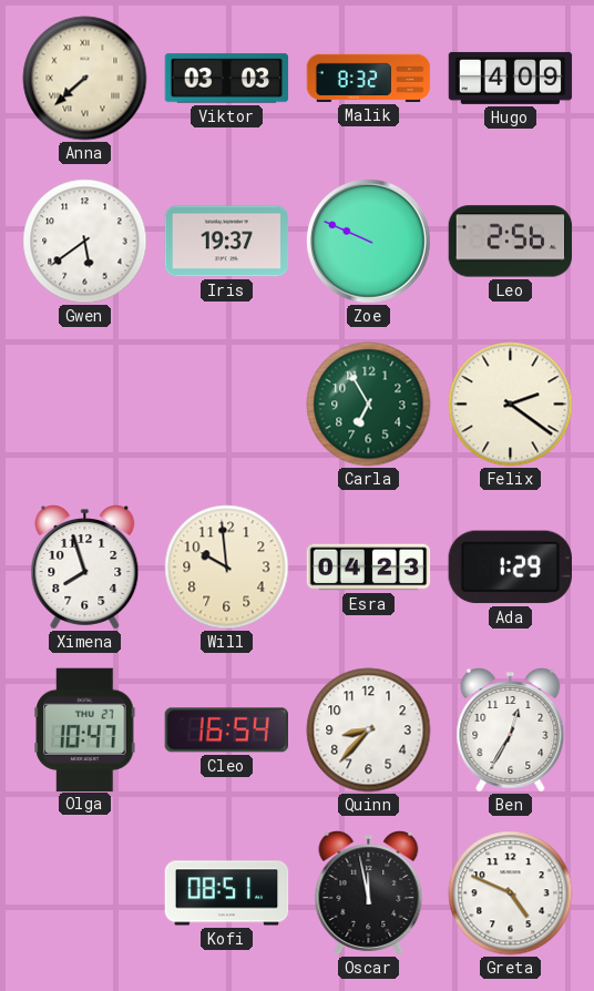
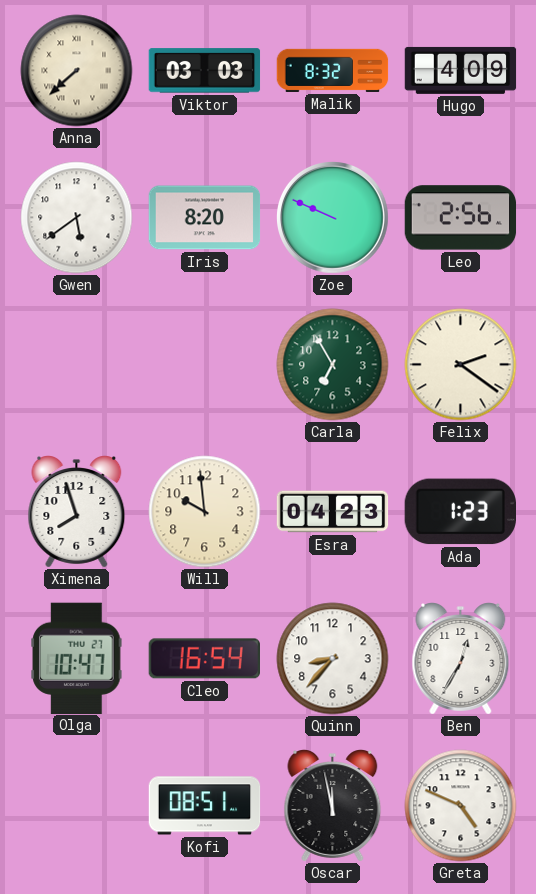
Iris: 19:37 -> 8:20 (205, 218)
Ada: 1:29 -> 1:23 (460, 512)
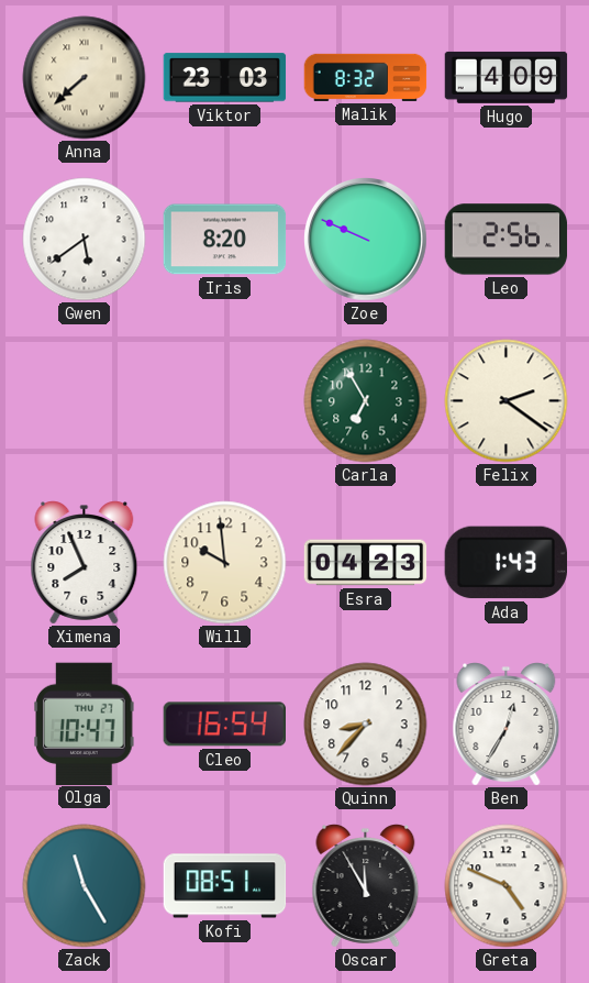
Viktor: 03:03 -> 23:03 (225, 78)
Ximena: 7:57 -> 7:56 (85, 563)
Ada: 1:23 -> 1:43 (505, 563)
Zack: none -> 11:25 (85, 886)
Oscar: 11:58 -> 11:55 (366, 886)
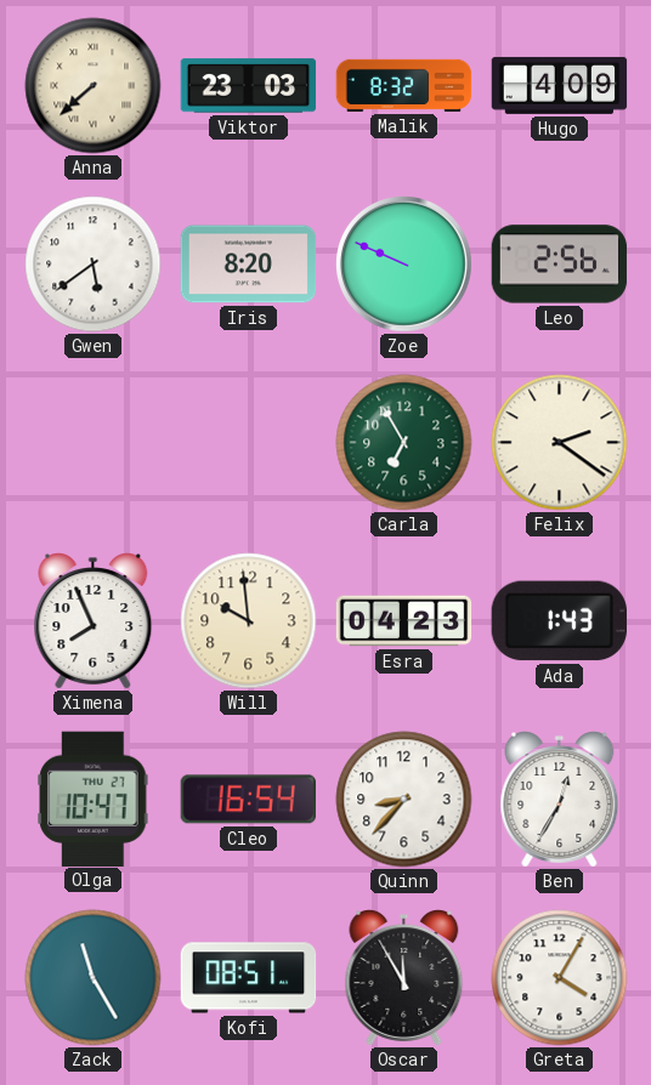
Greta: 4:49 -> 4:05 (560, 978)
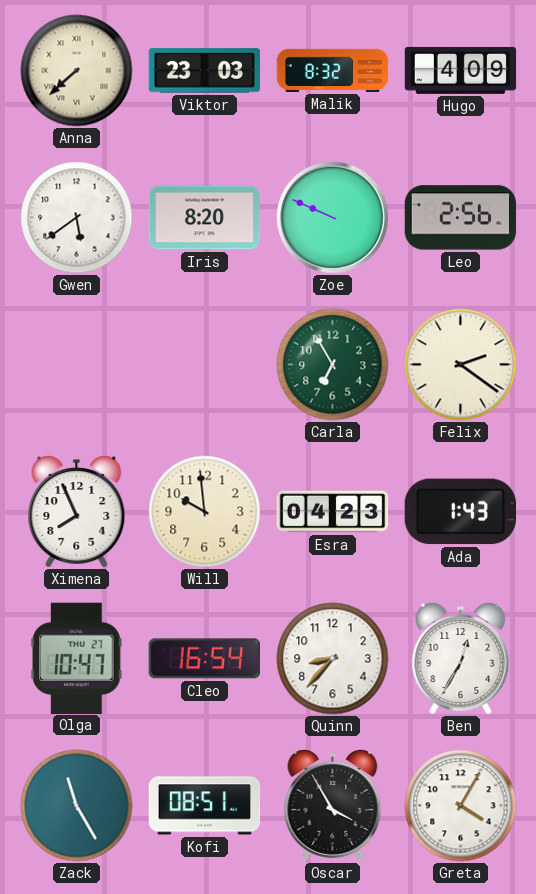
Oscar: 11:55 -> 3:55 (333, 806)
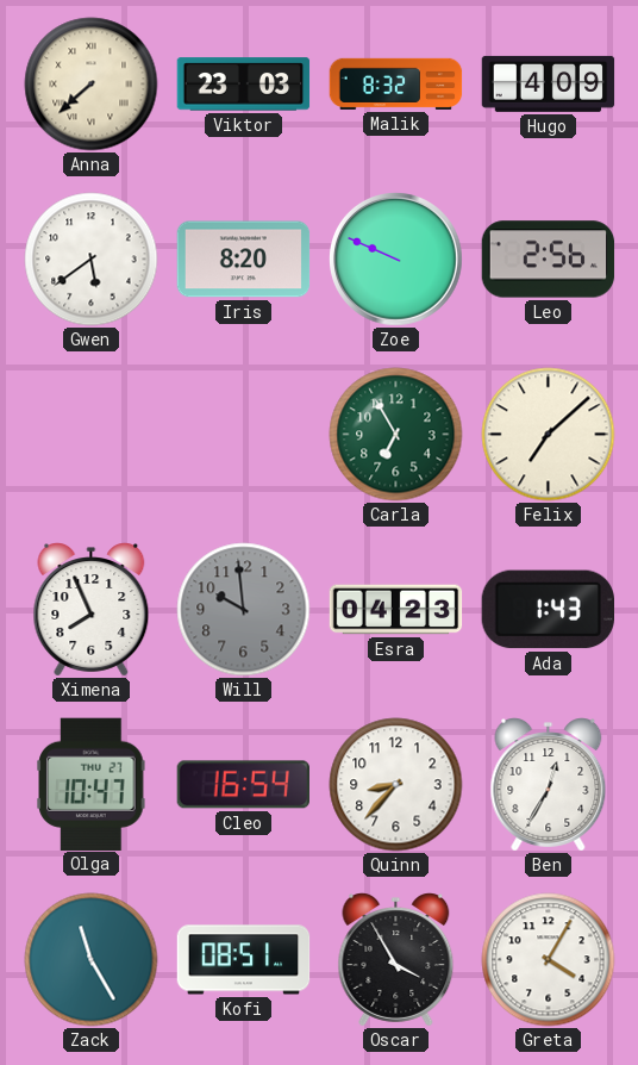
Felix: 2:21 -> 7:08 (549, 435)
Will dial: cream -> grey (244, 610)
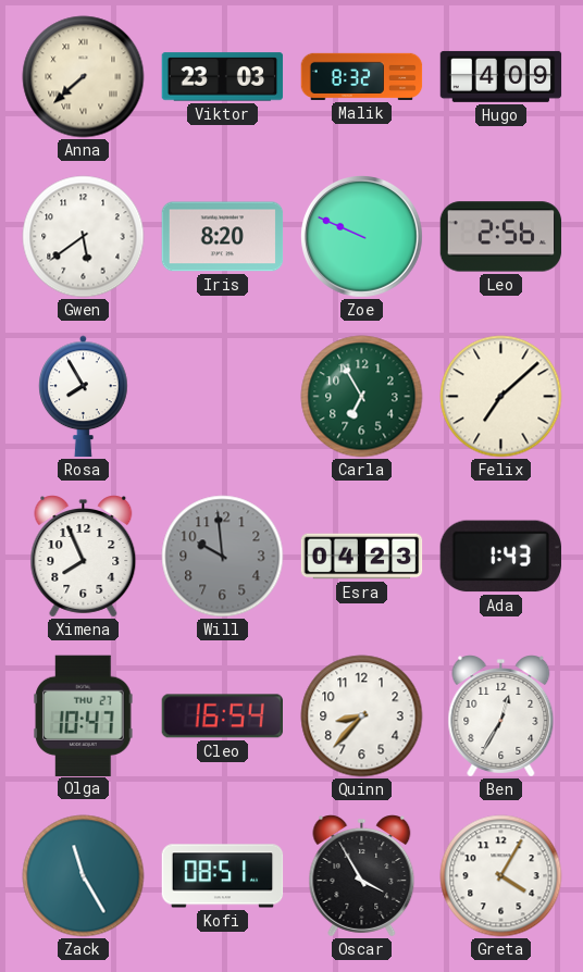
Rosa: none -> 7:55 (84, 397)
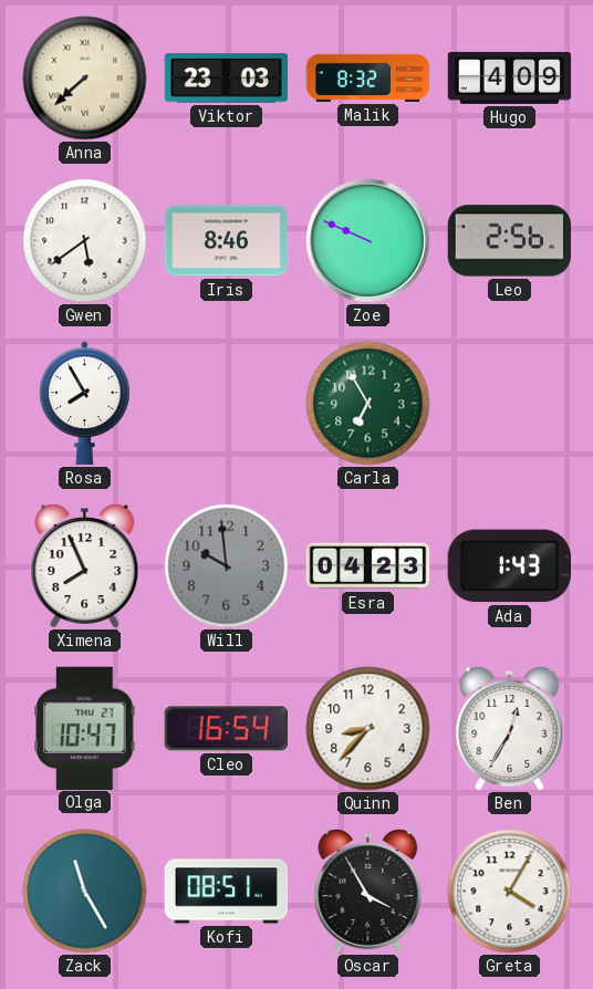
Iris: 8:20 -> 8:46 (227, 241)
Felix: 7:08 -> none (501, 397)
